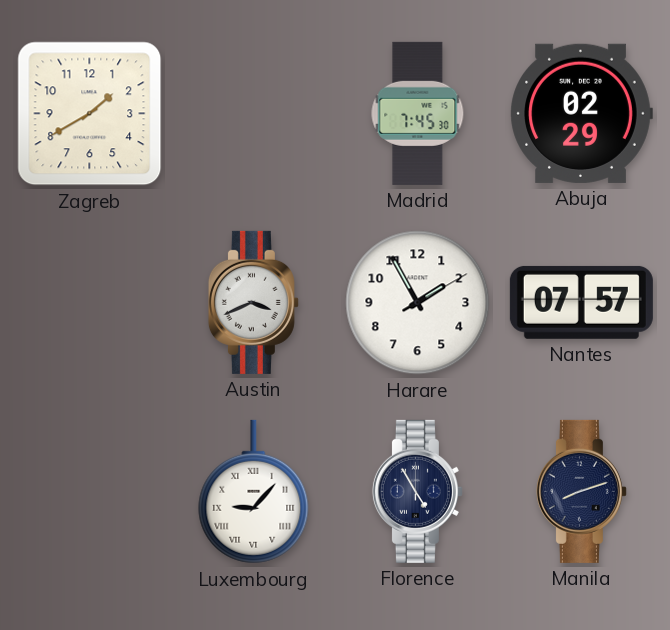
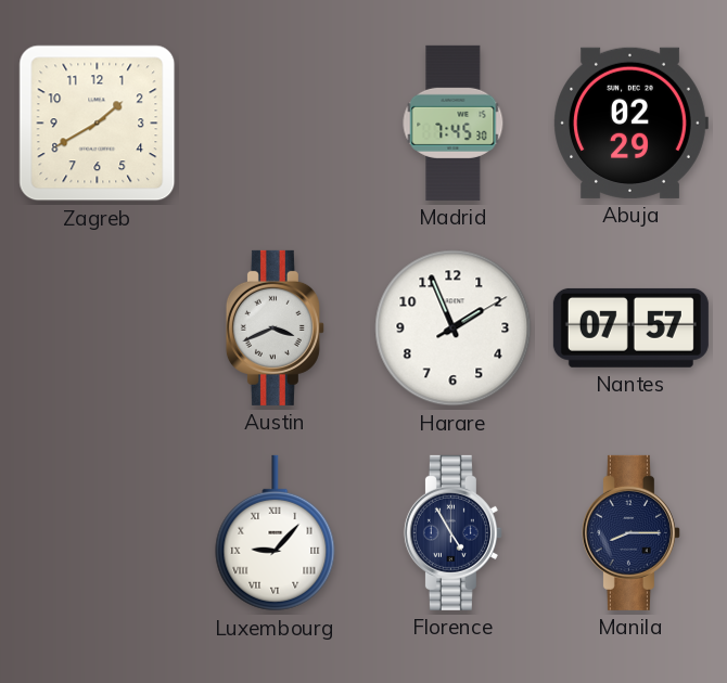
Harare: 1:55 -> 1:56 (454, 328)
Manila: 8:12 -> 8:15 (630, 532)
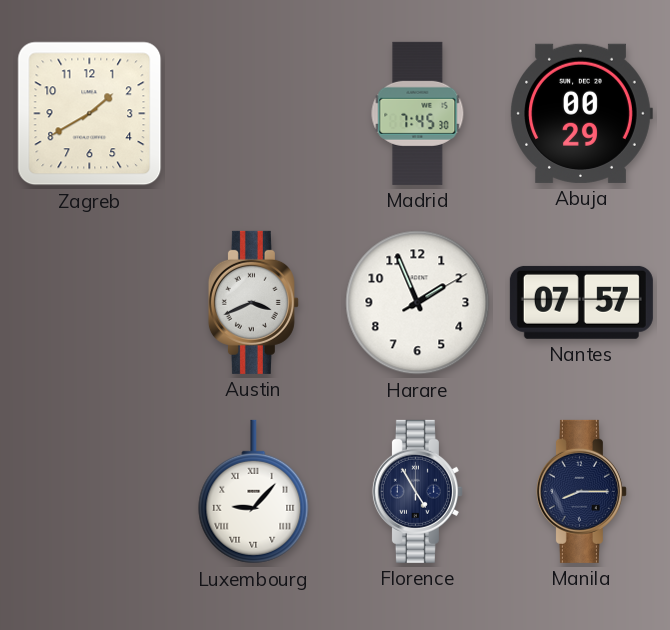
Abuja: 02:29 -> 00:29 (581, 113)
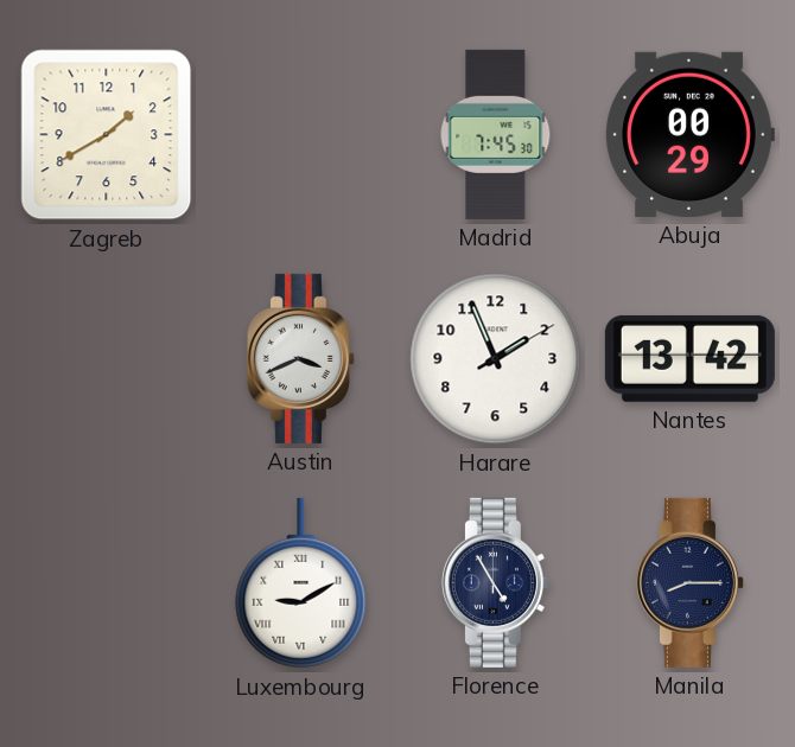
Nantes: 07:57 -> 13:42 (689, 358)
Luxembourg: 9:07 -> 9:10 (301, 583)
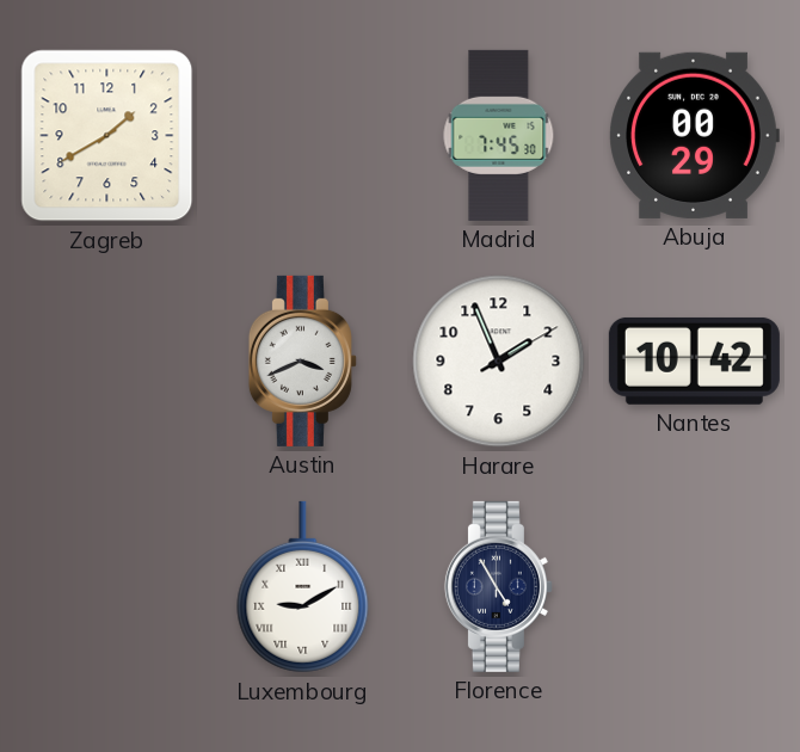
Nantes: 13:42 -> 10:42 (694, 360)
Manila: 8:15 -> none (689, 582)
